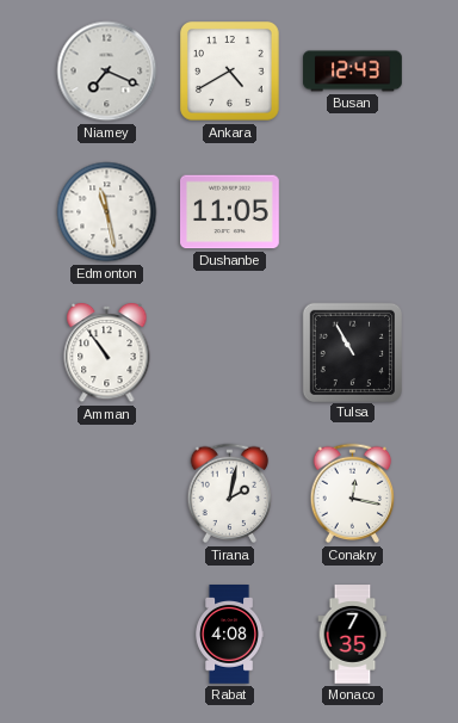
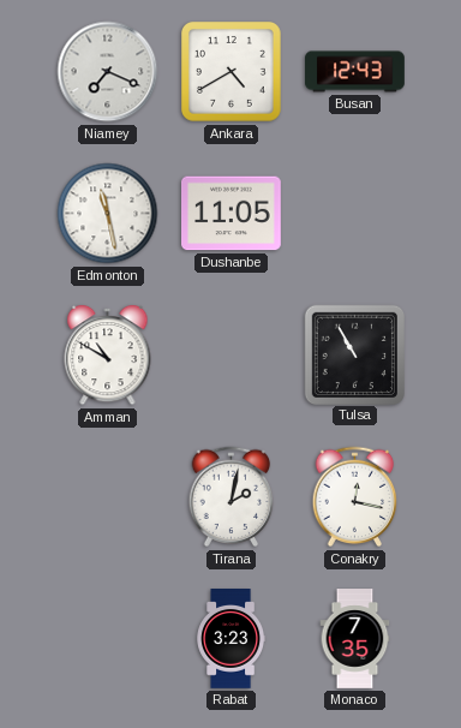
Amman: 10:54 -> 10:50 (108, 356)
Rabat: 4:08 -> 3:23 (232, 639)
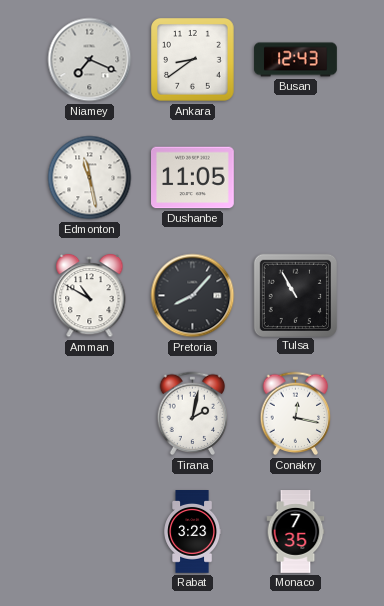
Ankara: 4:40 -> 8:39 (193, 60)
Pretoria: none -> 8:07 (193, 296)
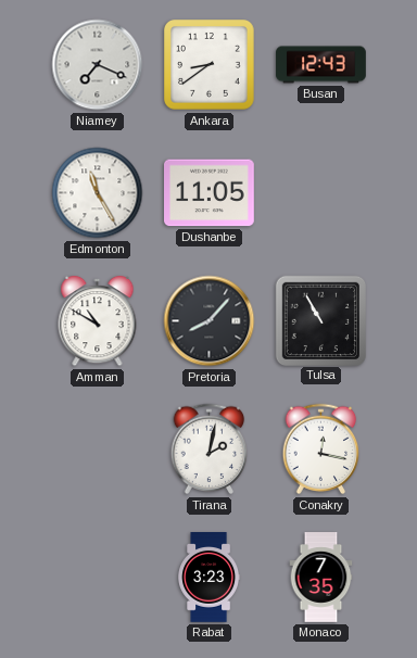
Edmonton: 11:28 -> 11:25 (98, 193)
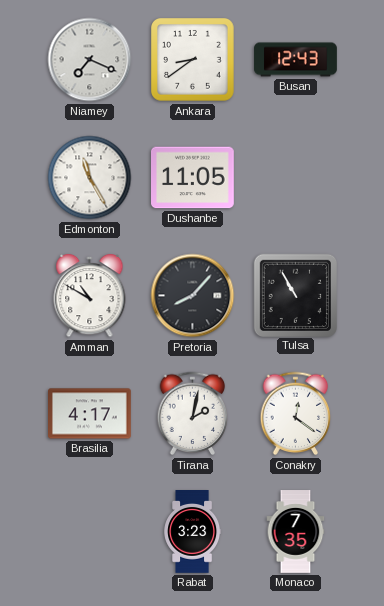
Brasilia: none -> 4:17 (90, 414)
Conakry: 12:17 -> 12:21 (296, 414)
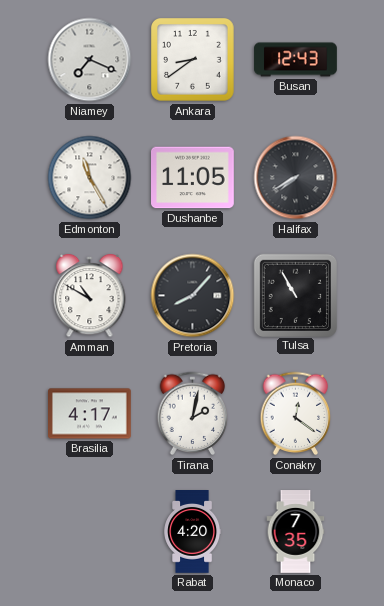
Halifax: none -> 7:40 (296, 178)
Rabat: 3:23 -> 4:20 (193, 532)
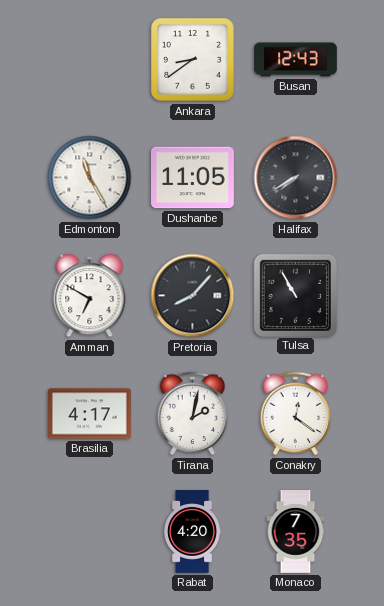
Niamey: 7:19 -> none (90, 60)
Amman: 10:50 -> 6:50 (90, 296)
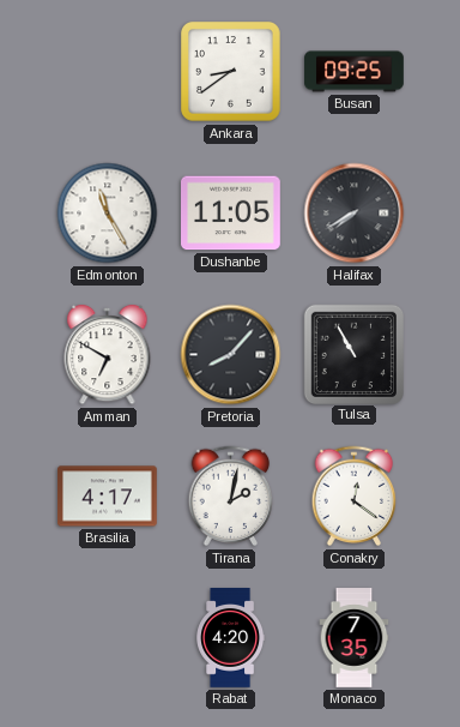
Busan: 12:43 -> 09:25 (355, 72)
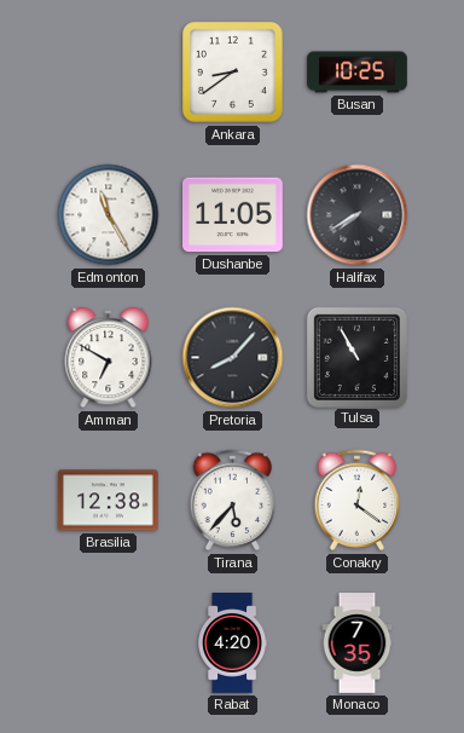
Busan: 09:25 -> 10:25 (358, 73)
Brasilia: 4:17 -> 12:38 (109, 501)
Tirana: 2:02 -> 5:37 (233, 501)
